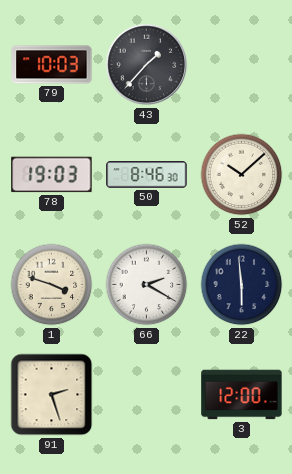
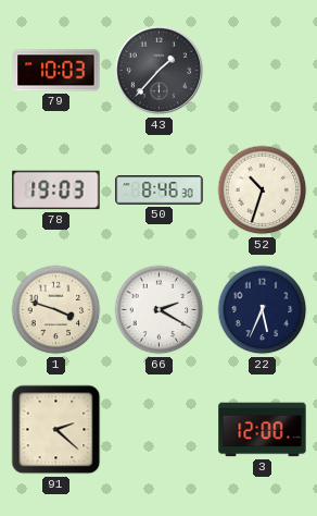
52: 10:08 -> 10:33 (263, 191)
22: 5:59 -> 5:34 (263, 310)
91: 2:27 -> 2:22 (56, 430)
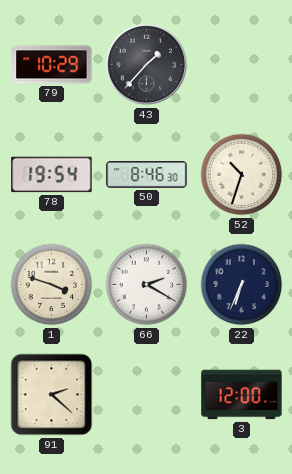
79: 10:03 -> 10:29 (52, 65)
78: 19:03 -> 19:54 (52, 175)
22: 5:34 -> 6:34 (242, 285)
